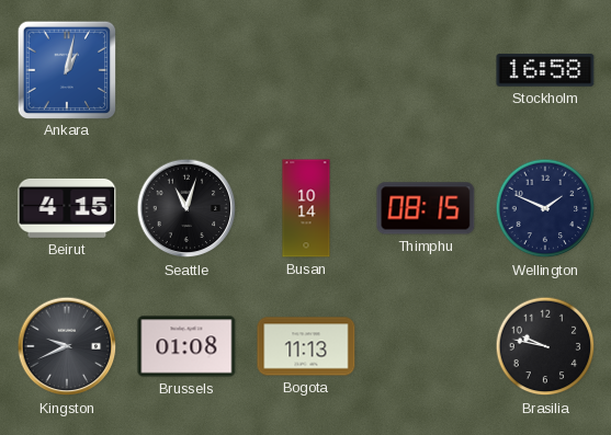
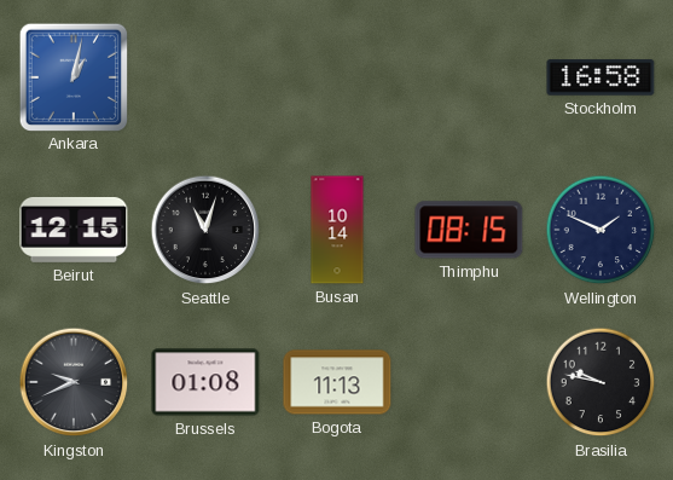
Beirut: 4:15 -> 12:15 (74, 230)
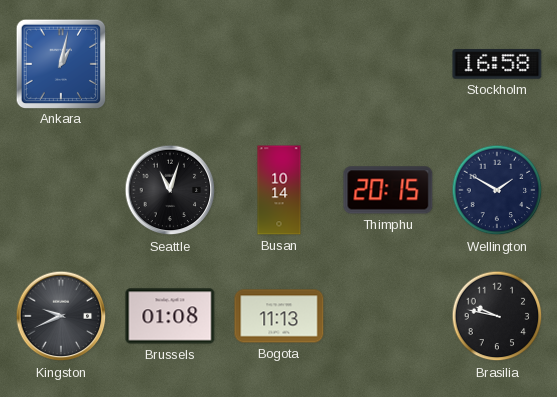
Beirut: 12:15 -> none (74, 230)
Thimphu: 08:15 -> 20:15 (388, 190)
Wellington: 1:49 -> 1:50 (497, 190)
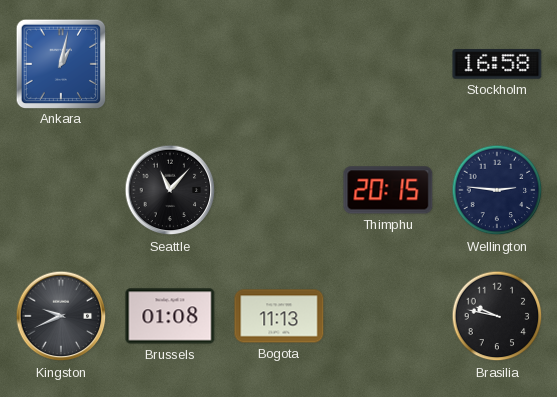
Seattle: 11:03 -> 11:07 (170, 190)
Busan: 10:14 -> none (279, 190)
Wellington: 1:50 -> 2:46 (497, 190)
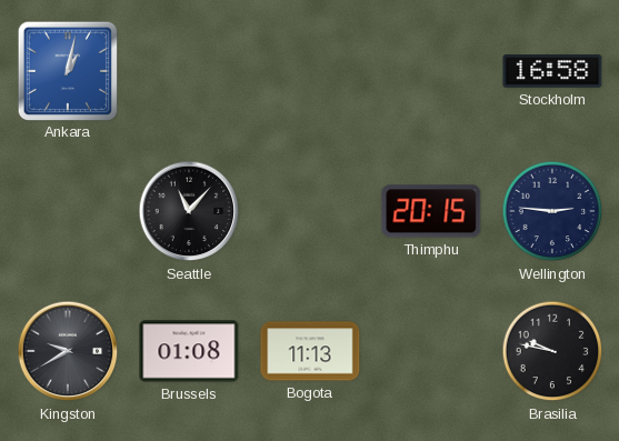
Kingston: 9:41 -> 9:40 (68, 351)
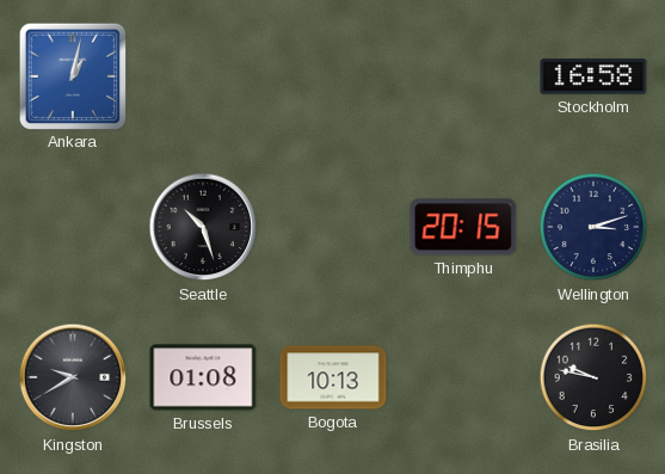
Seattle: 11:07 -> 10:27 (203, 227)
Wellington: 2:46 -> 3:12 (593, 227)
Bogota: 11:13 -> 10:13 (333, 377)
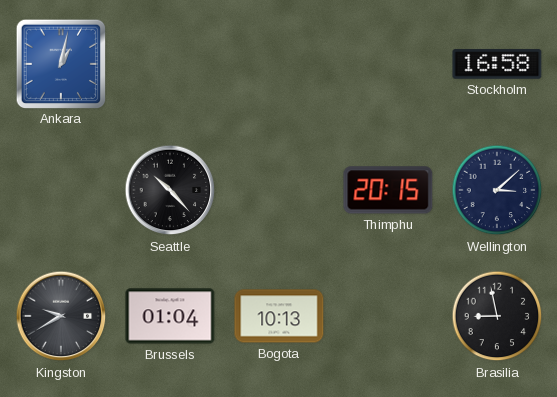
Seattle: 10:27 -> 10:23 (170, 190)
Wellington: 3:12 -> 3:08 (497, 190)
Brussels: 01:08 -> 01:04 (170, 316)
Brasilia: 9:47 -> 8:58 (497, 316)
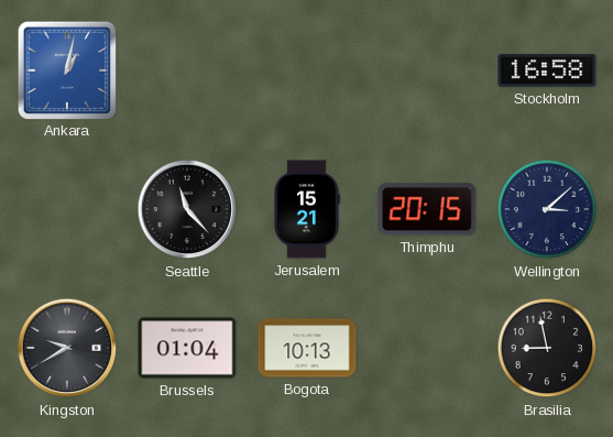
Seattle: 10:23 -> 11:23 (187, 209)
Jerusalem: none -> 15:21 (306, 209)
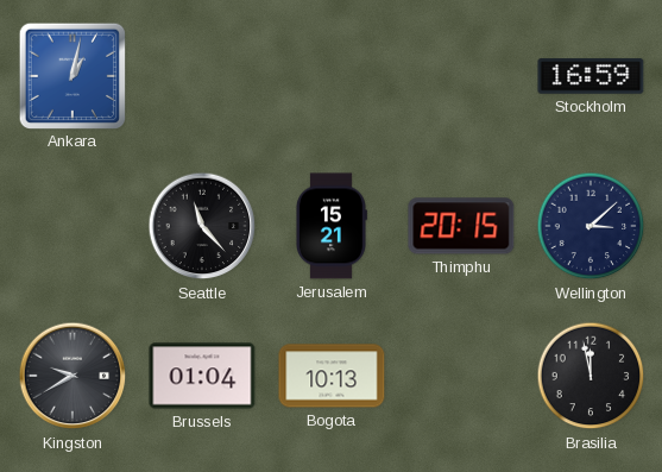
Stockholm: 16:58 -> 16:59 (591, 76)
Brasilia: 8:58 -> 11:58 (591, 376)
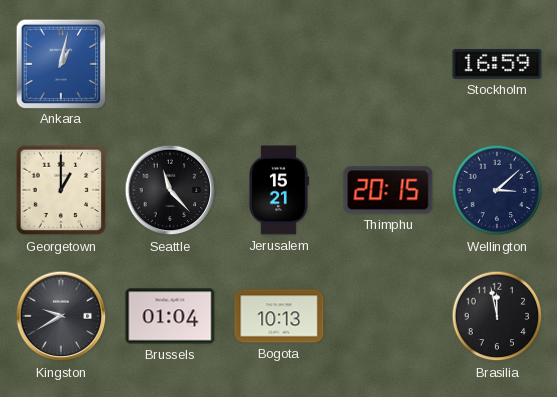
Georgetown: none -> 1:00 (61, 190)
